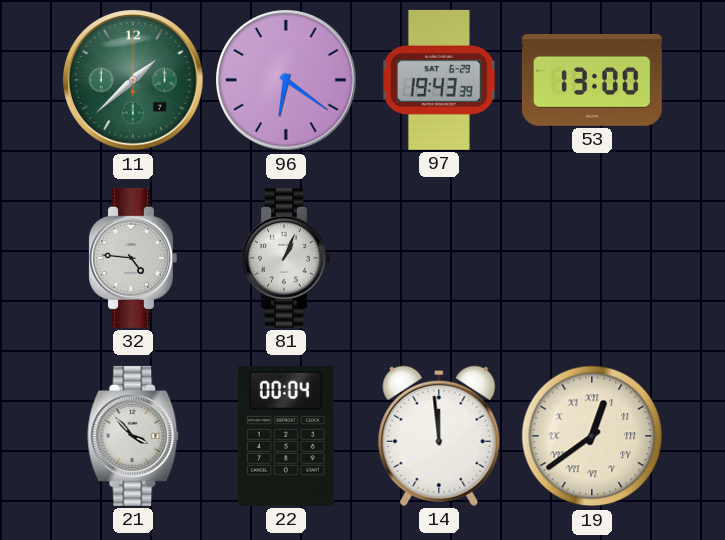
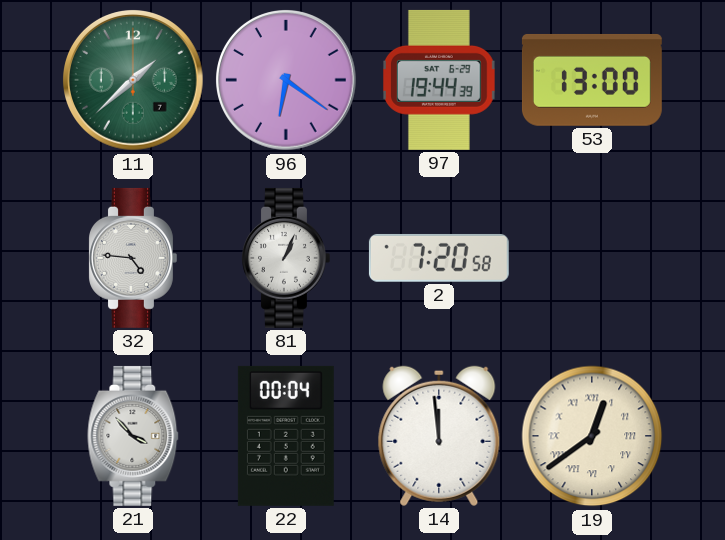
97: 19:43 -> 19:44 (440, 80)
2: none -> 7:20 (439, 258)
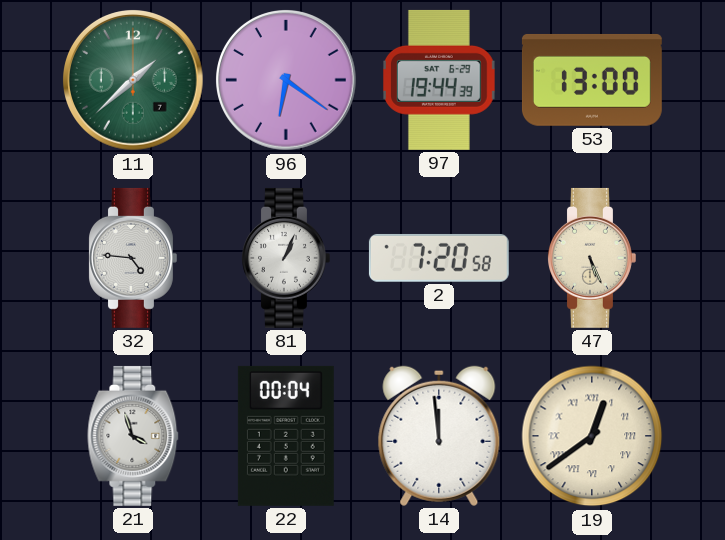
47: none -> 5:26 (592, 258)
21: 3:53 -> 3:57 (133, 436)
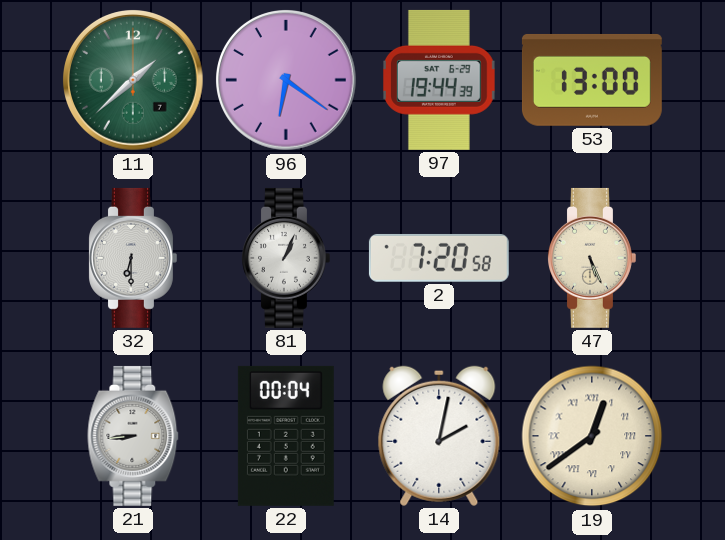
32: 4:46 -> 6:30 (133, 258)
21: 3:57 -> 8:44 (133, 436)
14: 11:59 -> 2:02 (439, 436)
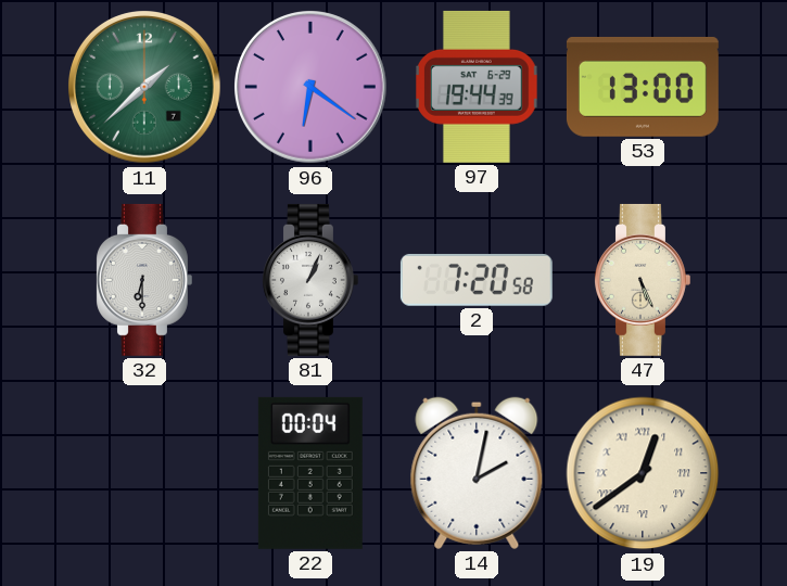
21: 8:44 -> none (133, 436)
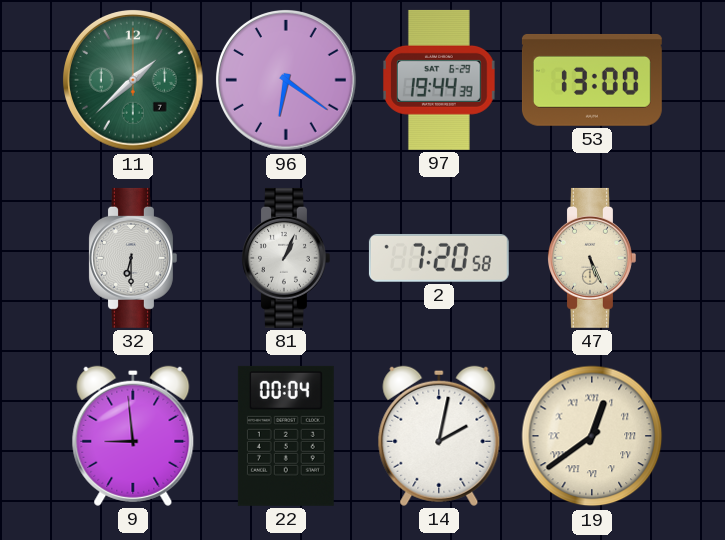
9: none -> 8:59 (133, 436)
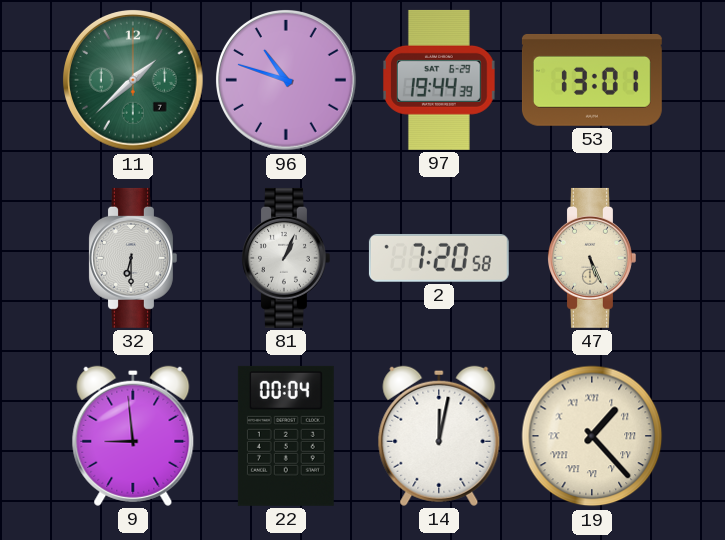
96: 6:21 -> 10:48 (287, 81)
53: 13:00 -> 13:01 (592, 80)
14: 2:02 -> 12:02 (439, 436)
19: 12:39 -> 1:23 (592, 436)
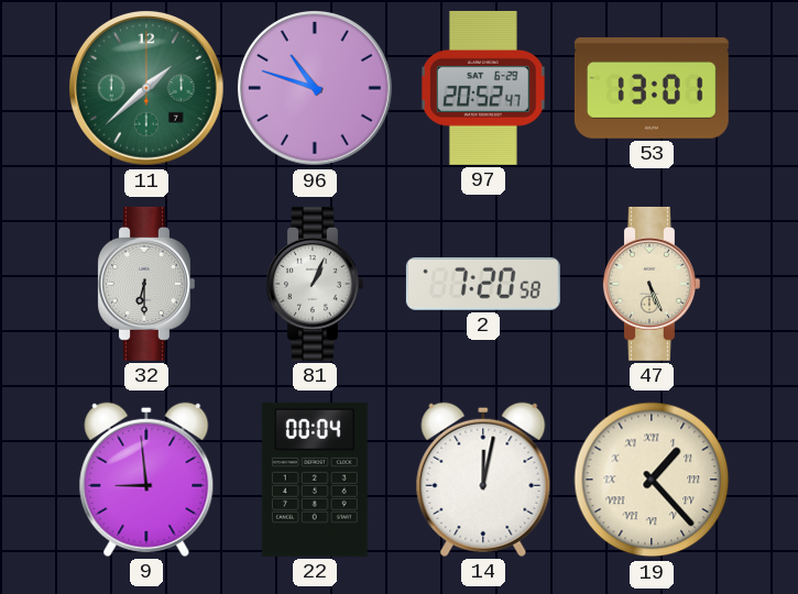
97: 19:44 -> 20:52 (484, 88)
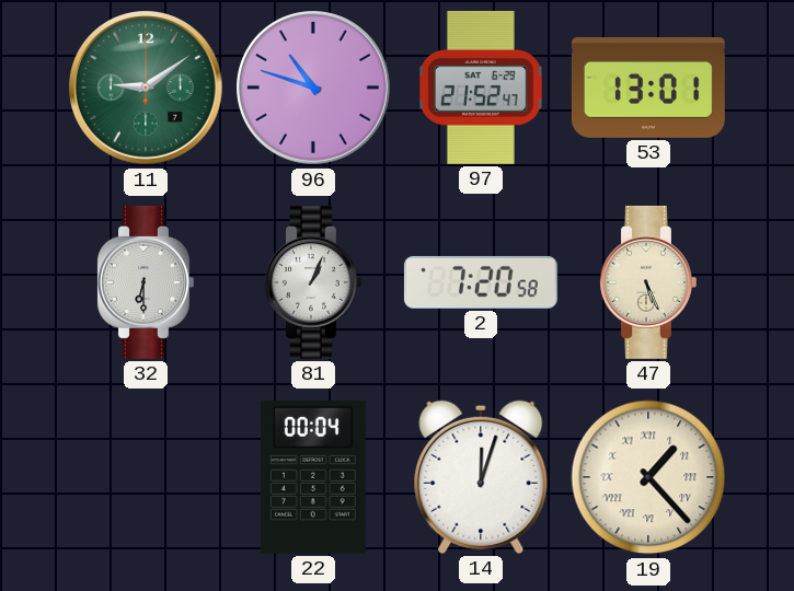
11: 1:38 -> 9:09 (147, 89)
97: 20:52 -> 21:52 (482, 88)
9: 8:59 -> none (146, 480)
14: 12:02 -> 12:03 (481, 477)
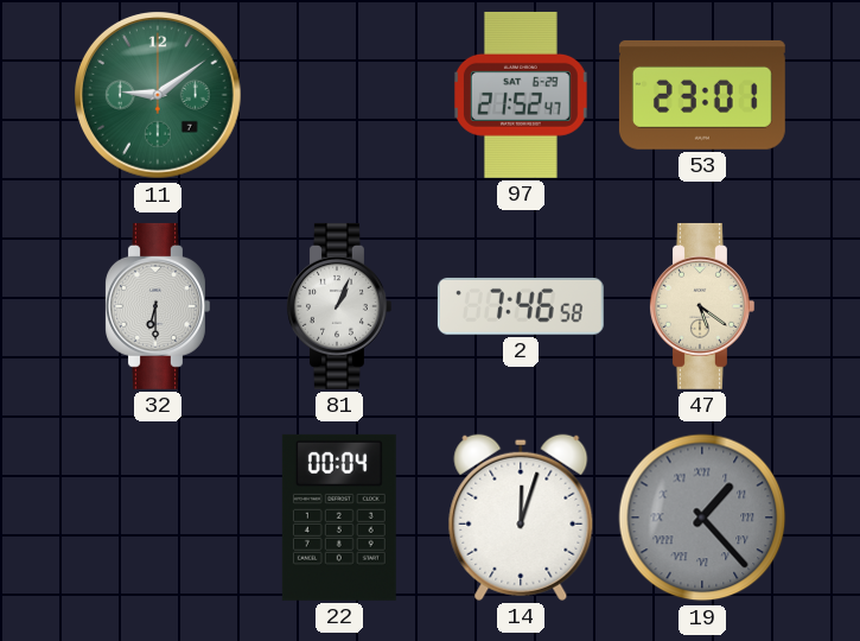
96: 10:48 -> none (314, 89)
53: 13:01 -> 23:01 (702, 95)
2: 7:20 -> 7:46 (521, 306)
47: 5:26 -> 5:21 (702, 306)
19 dial: cream -> grey (702, 518)
